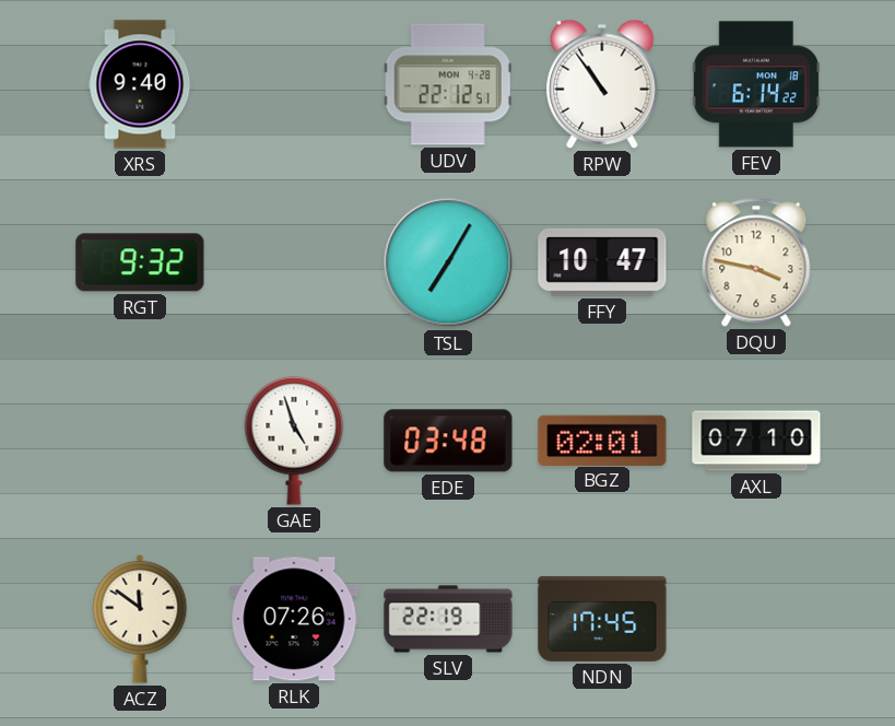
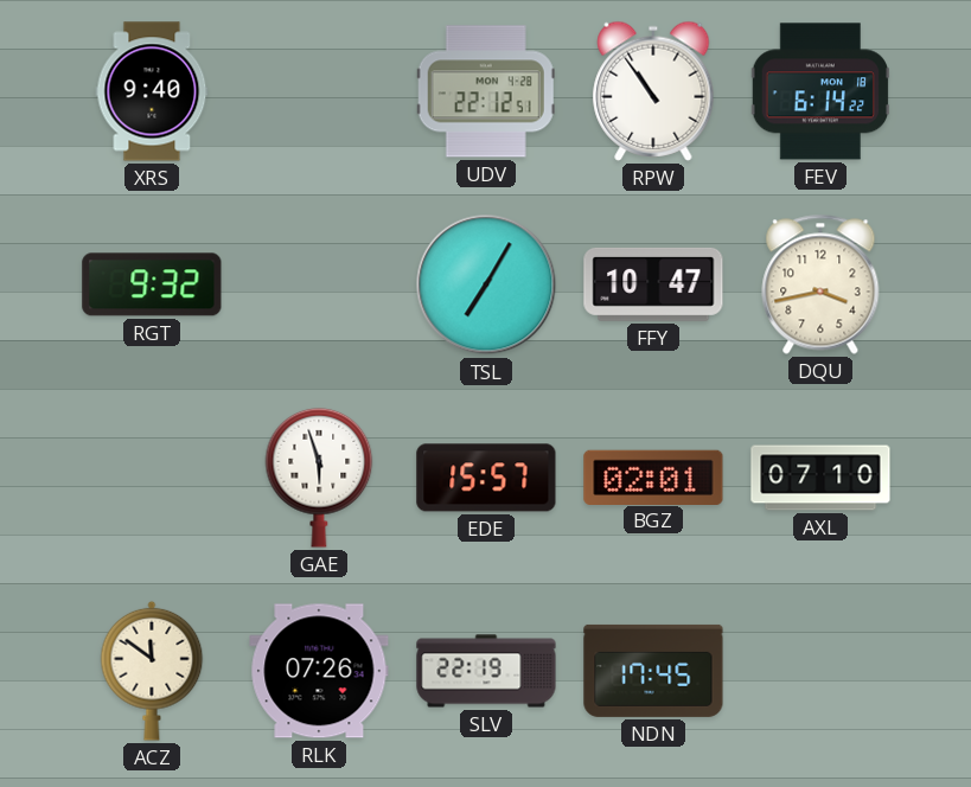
DQU: 3:47 -> 3:43 (820, 284)
GAE: 4:57 -> 5:57 (319, 478)
EDE: 03:48 -> 15:57 (486, 478)
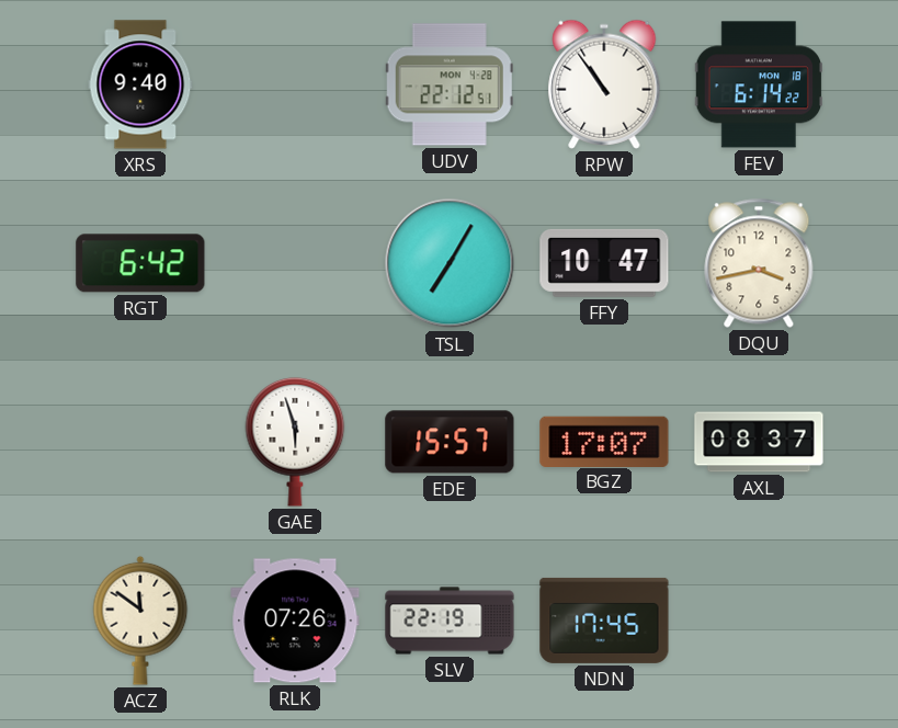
RGT: 9:32 -> 6:42 (140, 263)
BGZ: 02:01 -> 17:07 (604, 441)
AXL: 07:10 -> 08:37 (759, 442)
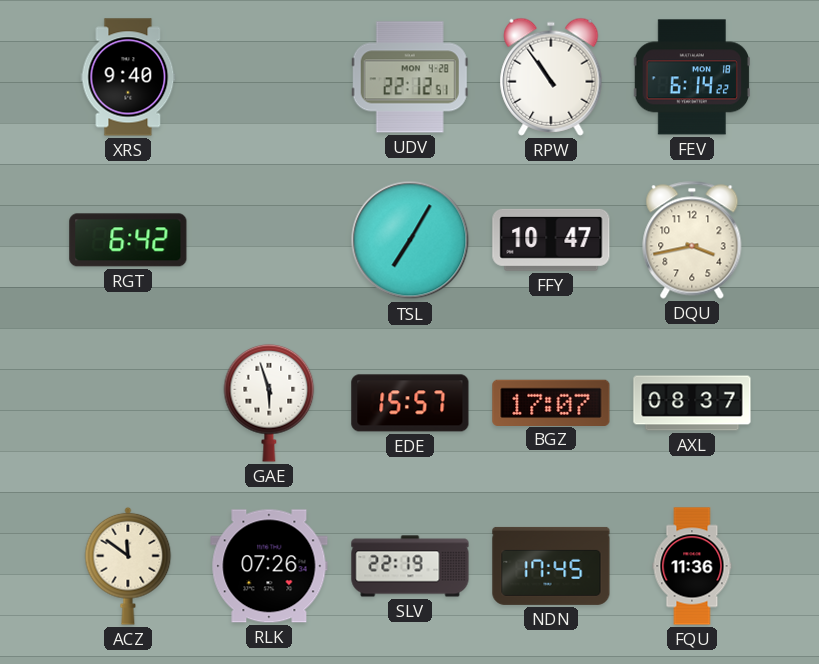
FQU: none -> 11:36 (692, 566)
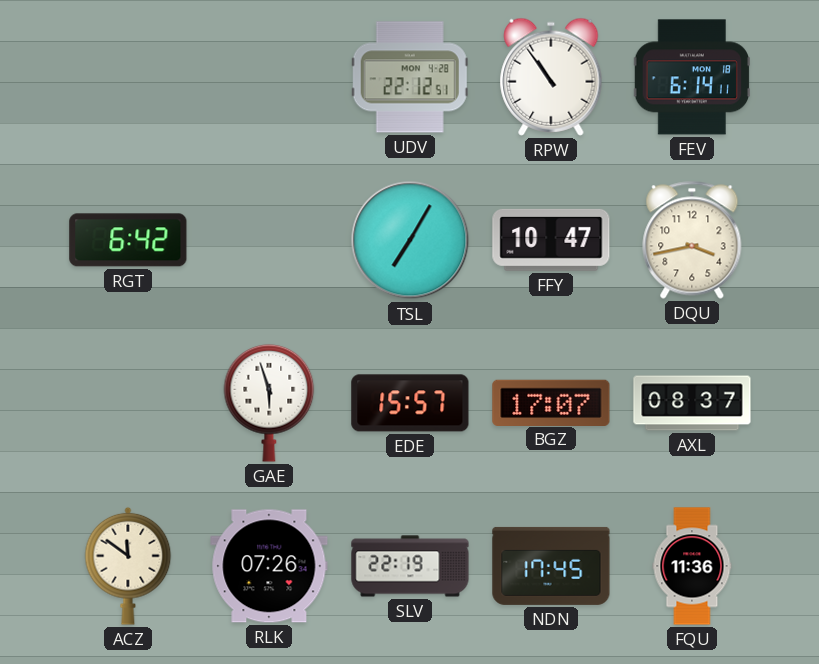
XRS: 9:40 -> none (128, 77)
FEV: 6:14:22 -> 6:14:11 (691, 77)
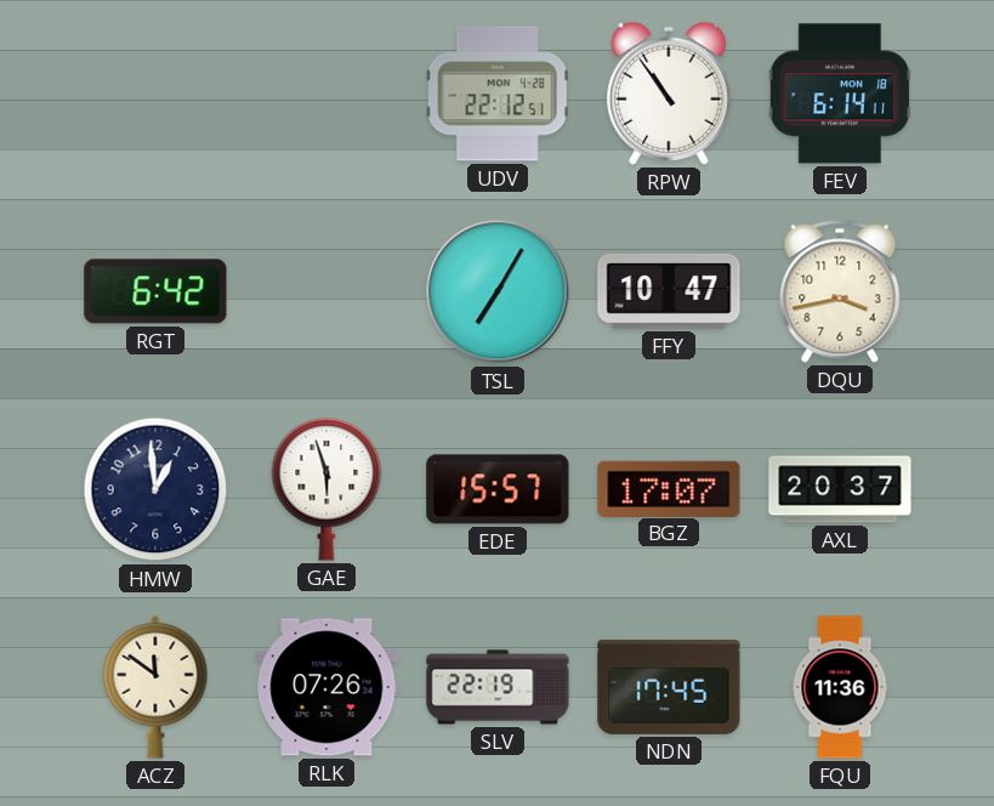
HMW: none -> 12:59 (155, 489)
AXL: 08:37 -> 20:37 (840, 489)
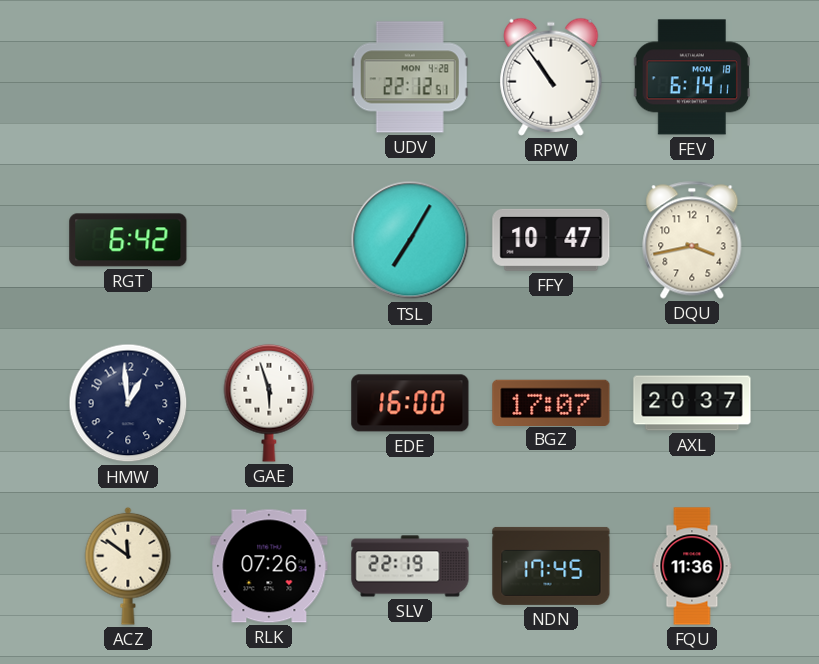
EDE: 15:57 -> 16:00 (410, 403)
